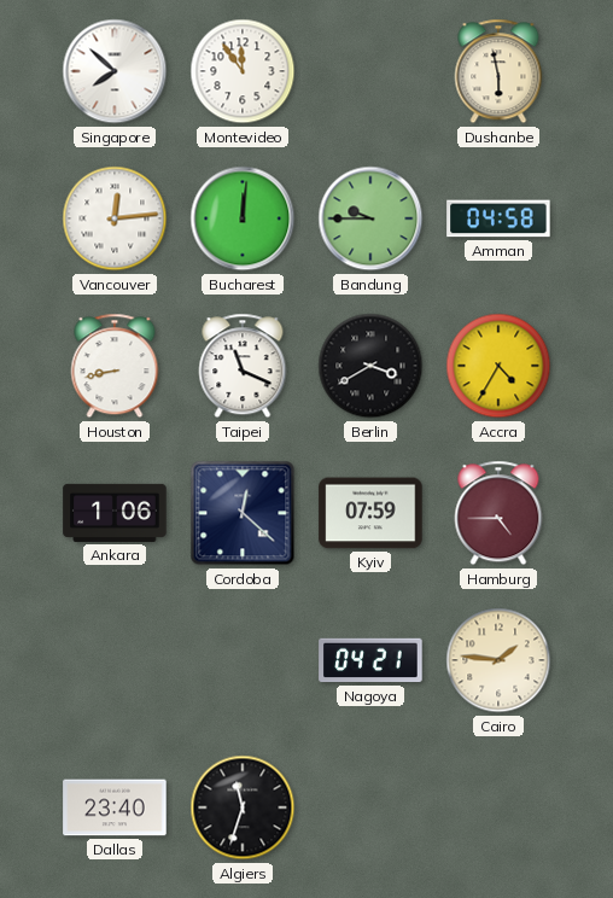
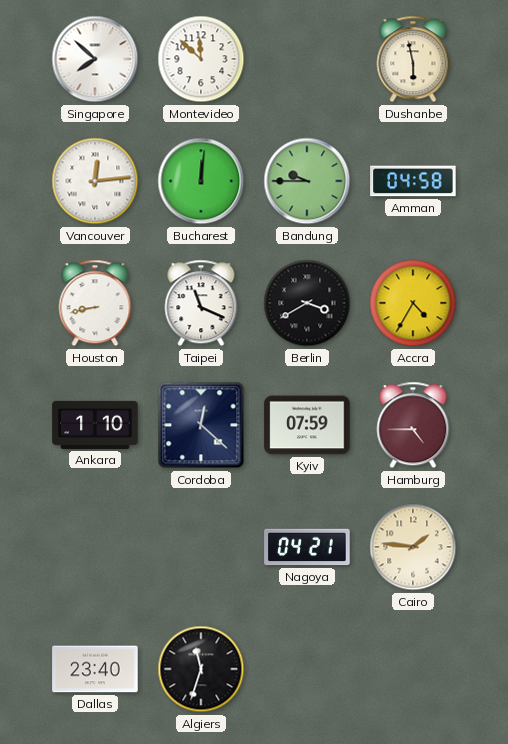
Montevideo: 11:54 -> 11:52 (201, 59)
Ankara: 1:06 -> 1:10 (95, 425)
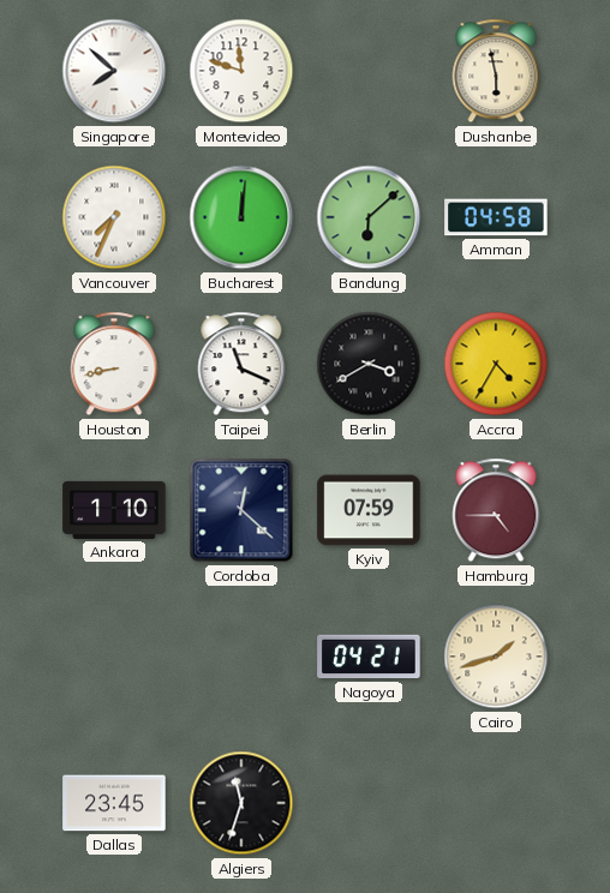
Montevideo: 11:52 -> 11:48 (241, 71)
Vancouver: 12:14 -> 7:34 (114, 217)
Bandung: 9:45 -> 6:08 (369, 217)
Cairo: 1:46 -> 1:42 (496, 657)
Dallas: 23:40 -> 23:45 (114, 803)
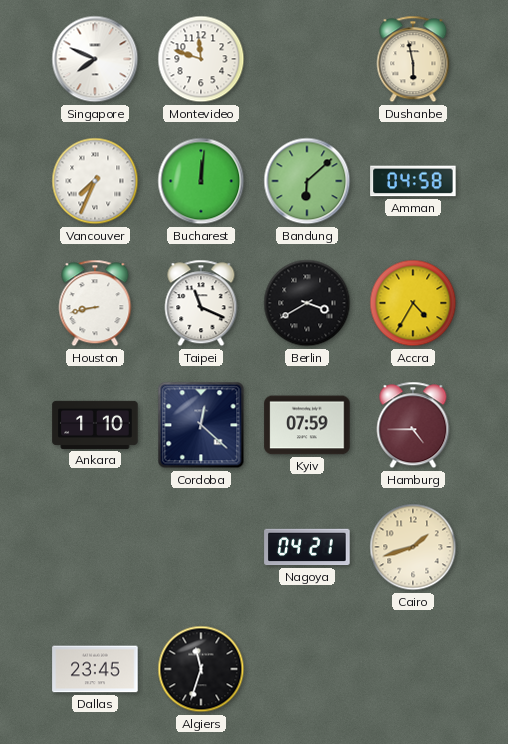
Singapore: 7:52 -> 7:49 (95, 59)
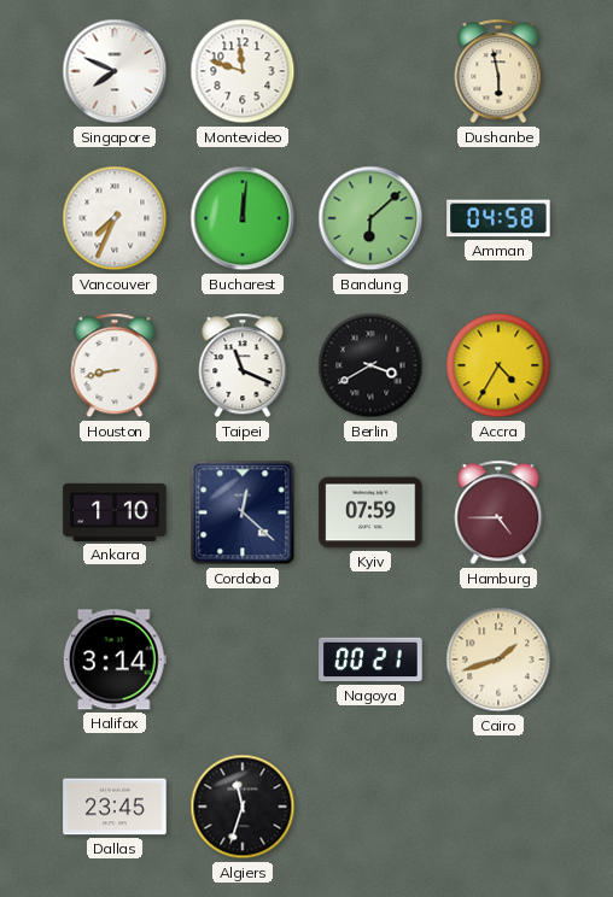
Halifax: none -> 3:14 (115, 659)
Nagoya: 04:21 -> 00:21 (370, 659)
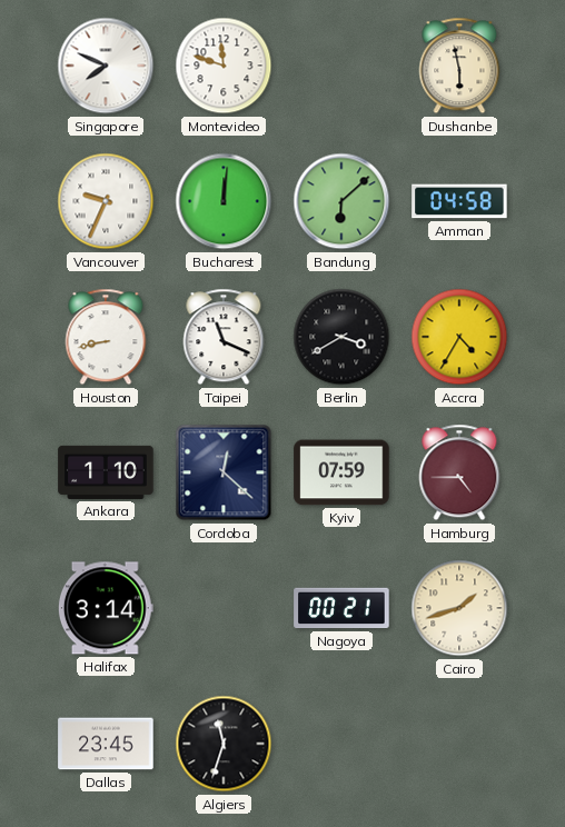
Vancouver: 7:34 -> 9:34 (106, 201)
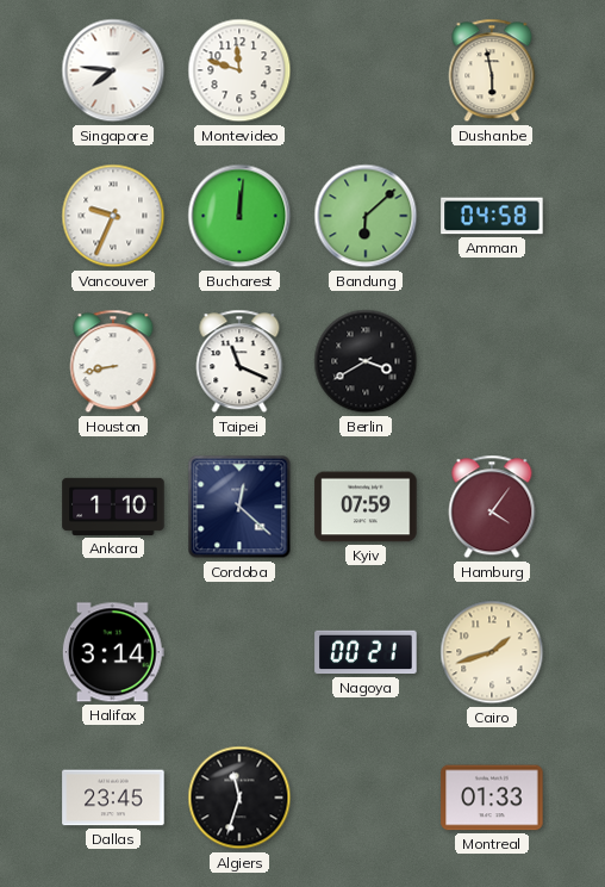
Singapore: 7:49 -> 7:46 (113, 70)
Accra: 4:35 -> none (459, 337)
Hamburg: 4:45 -> 4:06 (492, 507)
Montreal: none -> 01:33 (492, 798)
